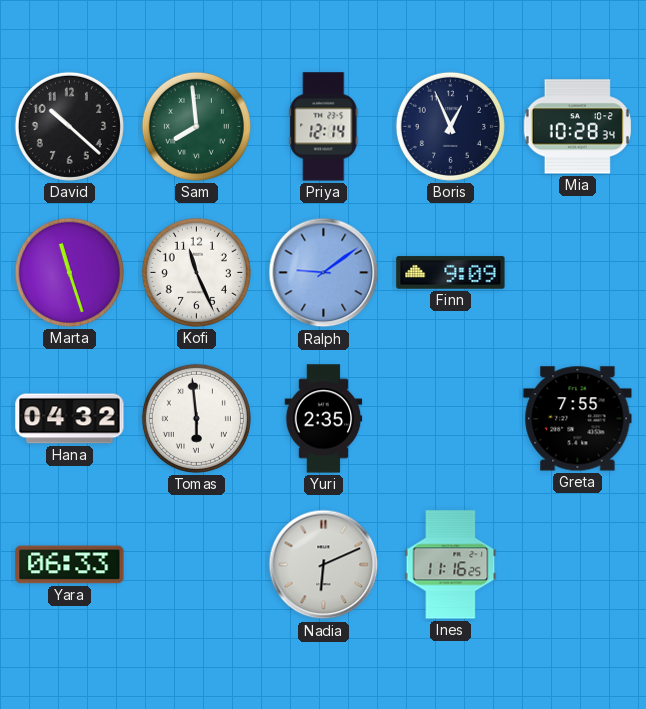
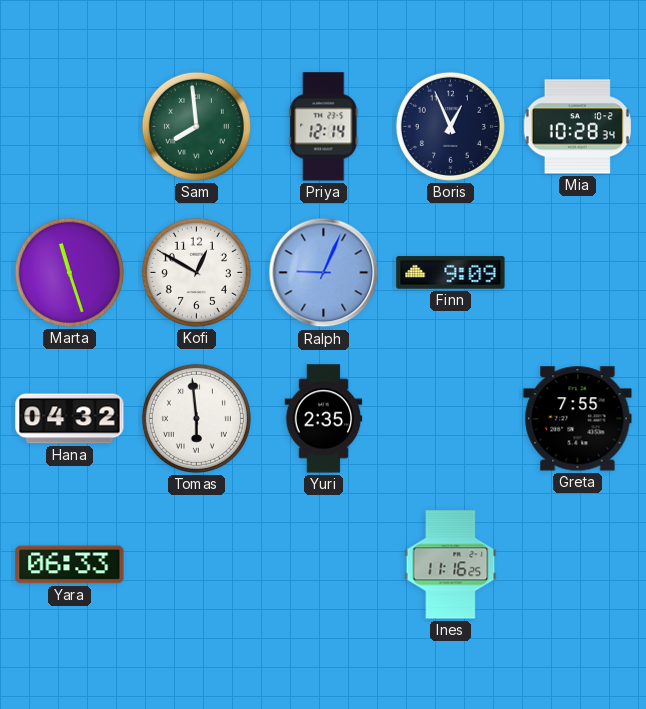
David: 10:22 -> none (69, 126)
Kofi: 11:26 -> 12:50 (196, 272)
Ralph: 9:09 -> 9:04 (324, 273)
Nadia: 6:11 -> none (324, 565)
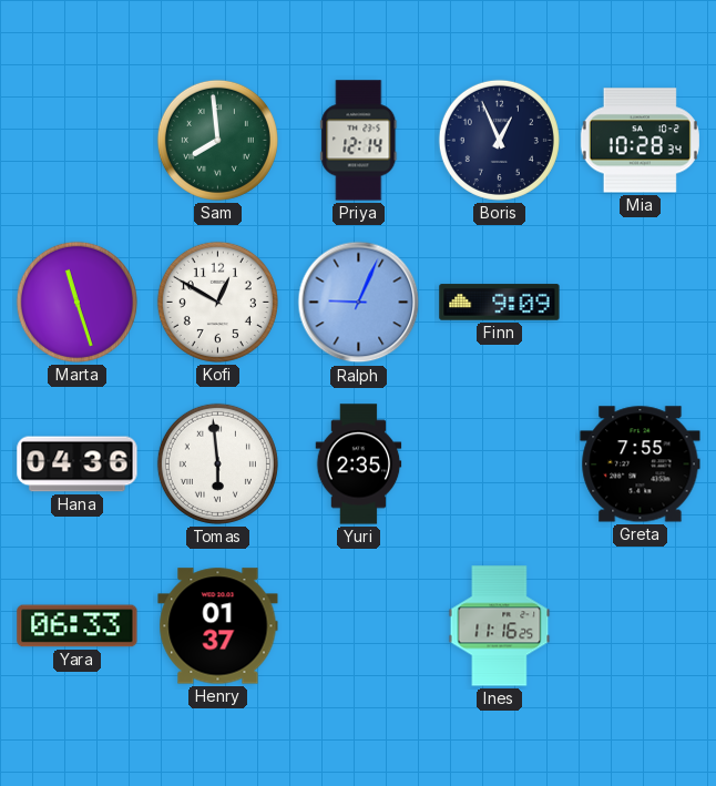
Hana: 04:32 -> 04:36 (78, 465)
Henry: none -> 01:37 (218, 626)
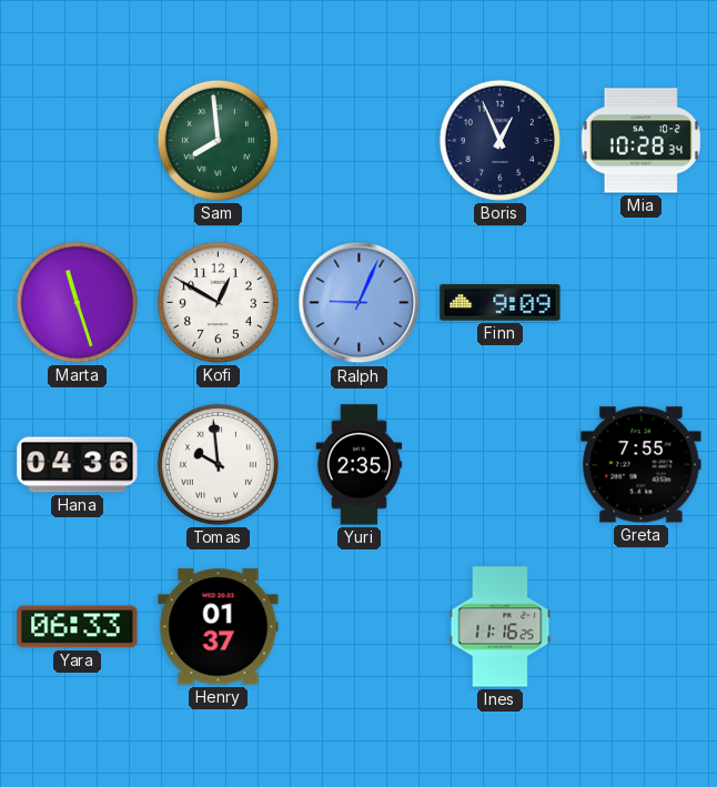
Priya: 12:14 -> none (359, 141)
Tomas: 5:59 -> 9:59 (218, 464)
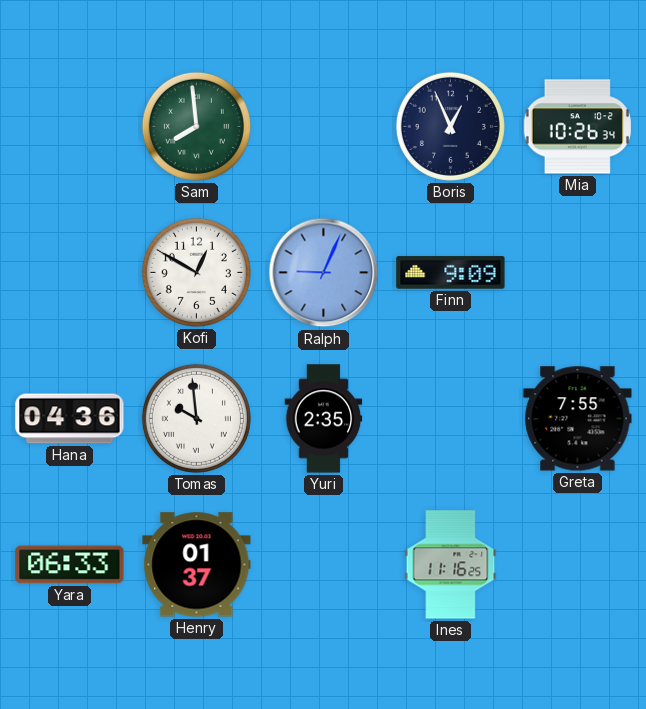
Mia: 10:28 -> 10:26 (577, 127)
Marta: 11:27 -> none (77, 302)
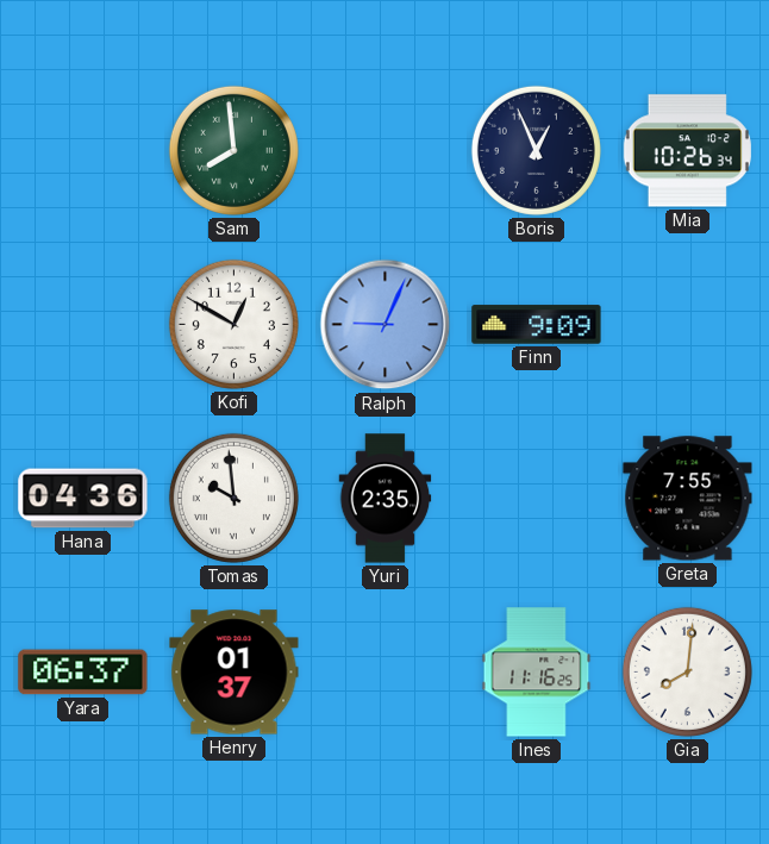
Yara: 06:33 -> 06:37 (83, 673)
Gia: none -> 8:01 (687, 671)
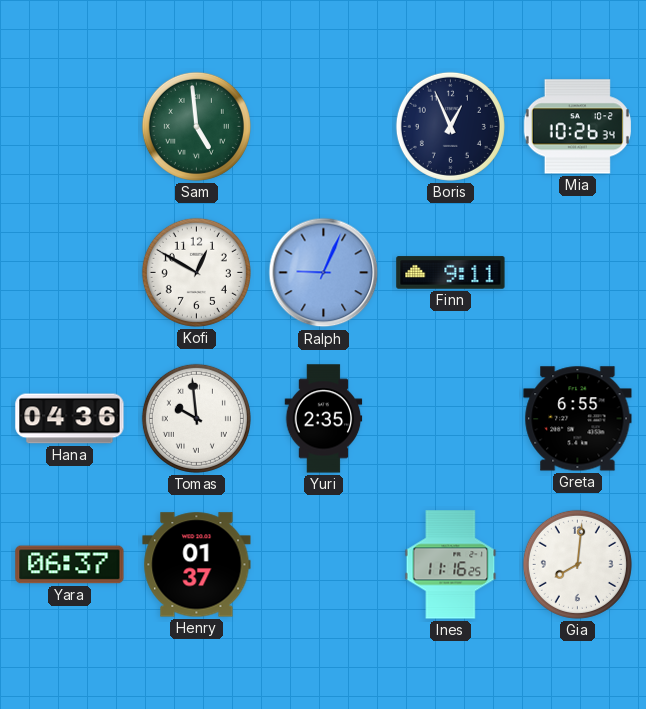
Sam: 7:59 -> 4:59 (196, 126)
Finn: 9:09 -> 9:11 (451, 273)
Greta: 7:55 -> 6:55 (578, 419)
